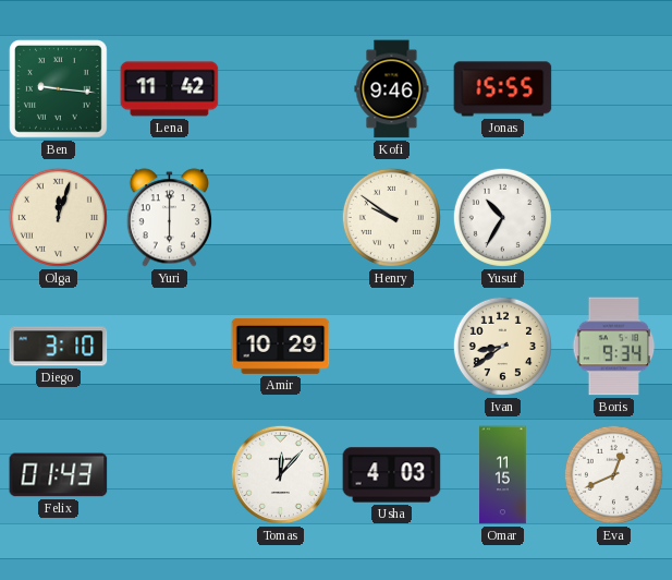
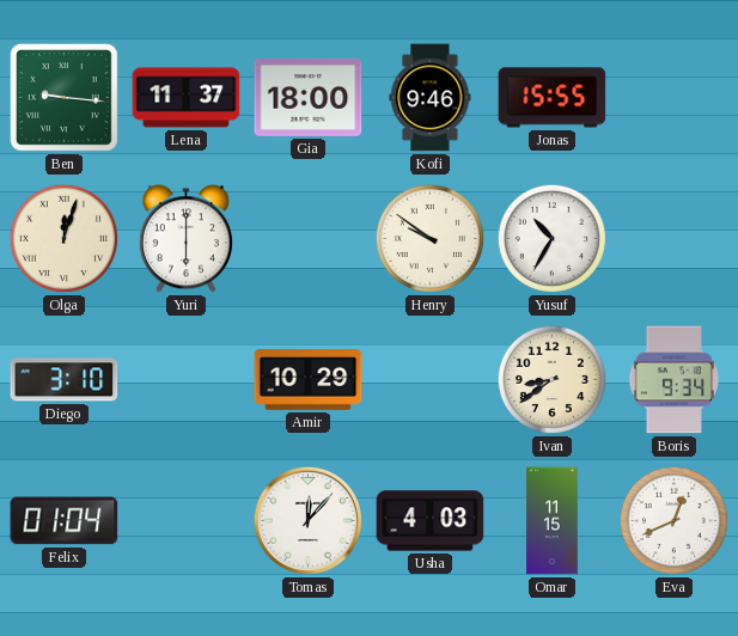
Lena: 11:42 -> 11:37 (187, 98)
Gia: none -> 18:00 (309, 98)
Felix: 01:43 -> 01:04 (65, 521)
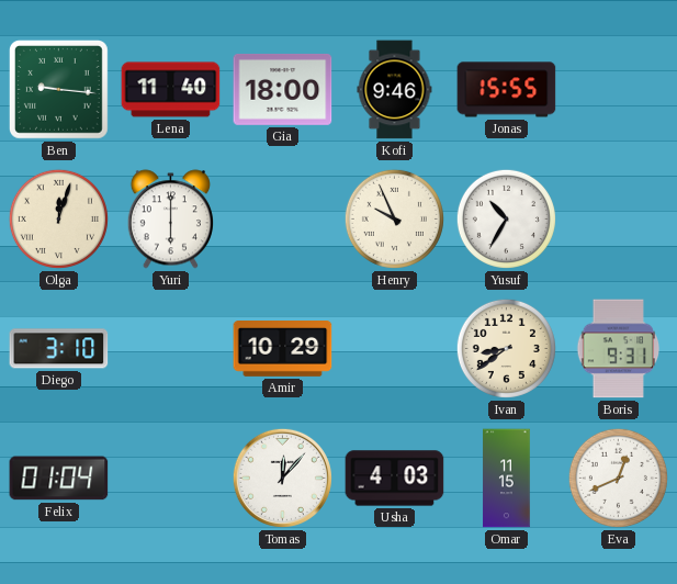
Lena: 11:37 -> 11:40 (171, 90)
Henry: 9:51 -> 9:56 (394, 218)
Boris: 9:34 -> 9:31 (619, 349)
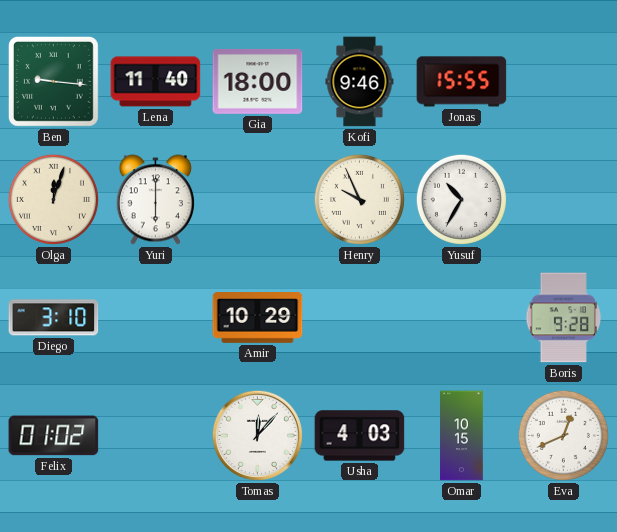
Ivan: 8:39 -> none (506, 348)
Boris: 9:31 -> 9:28 (564, 318)
Felix: 01:04 -> 01:02 (54, 436)
Omar: 11:15 -> 10:15 (462, 436)
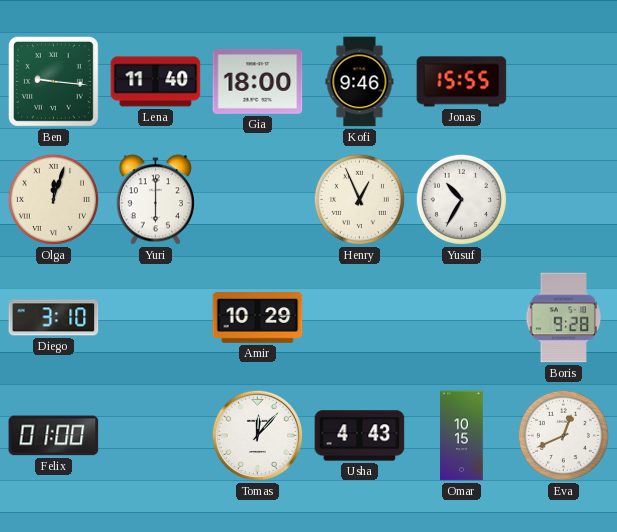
Henry: 9:56 -> 12:56 (359, 199)
Felix: 01:02 -> 01:00 (54, 436)
Usha: 4:03 -> 4:43 (360, 436)
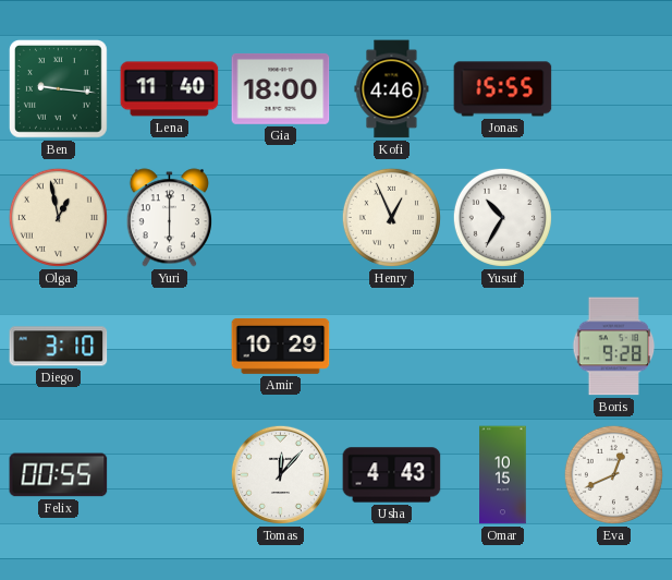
Kofi: 9:46 -> 4:46 (392, 89)
Olga: 12:03 -> 12:58 (58, 217)
Felix: 01:00 -> 00:55 (59, 475)
